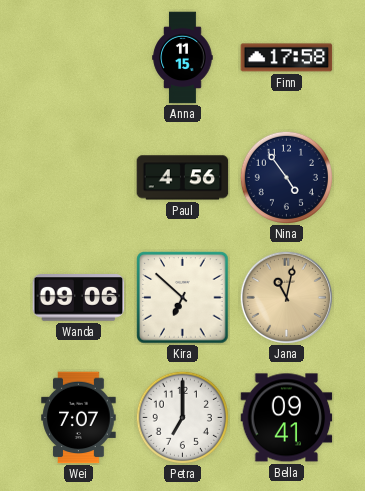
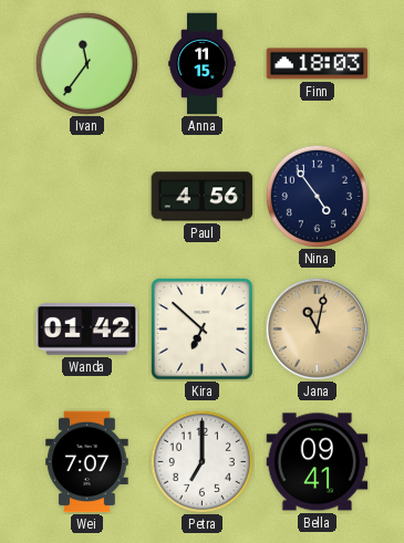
Ivan: none -> 11:36 (86, 63)
Finn: 17:58 -> 18:03 (318, 64)
Wanda: 09:06 -> 01:42 (87, 330)
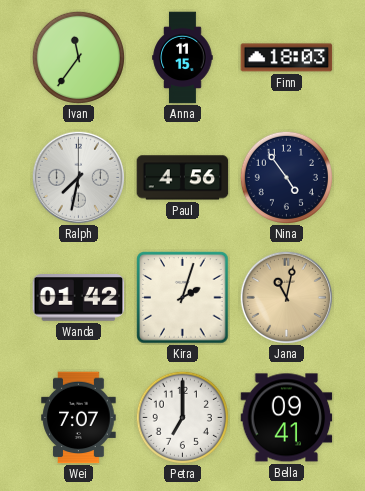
Ralph: none -> 7:32 (78, 177)
Kira: 6:52 -> 2:03 (183, 298)
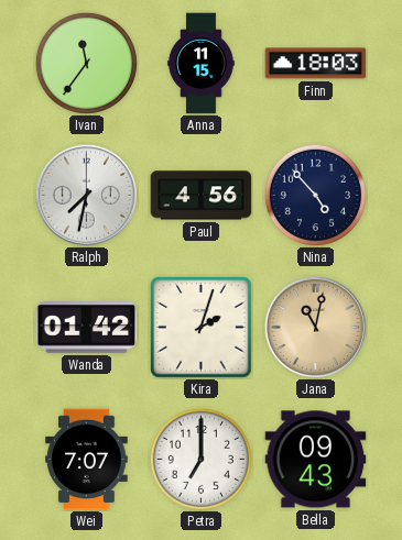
Nina: 4:54 -> 4:53 (315, 195)
Bella: 09:41 -> 09:43 (316, 460)
